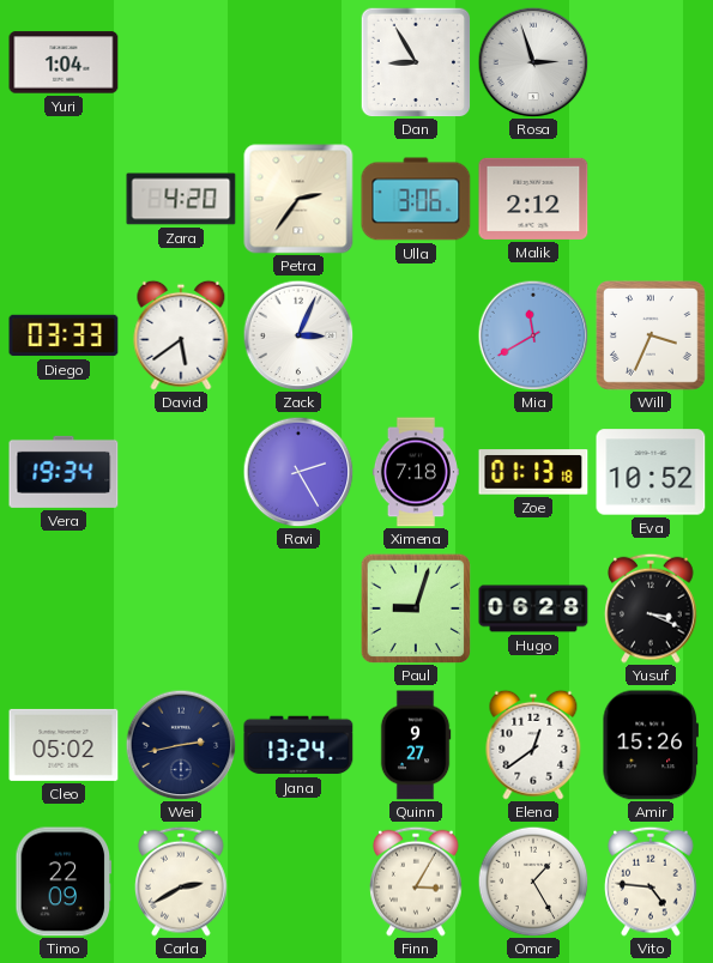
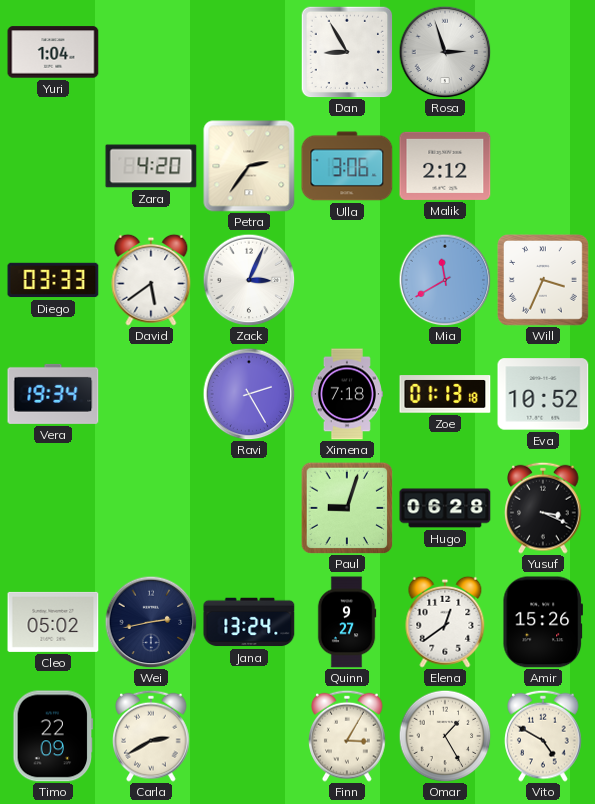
Vito: 4:46 -> 4:50 (543, 736)
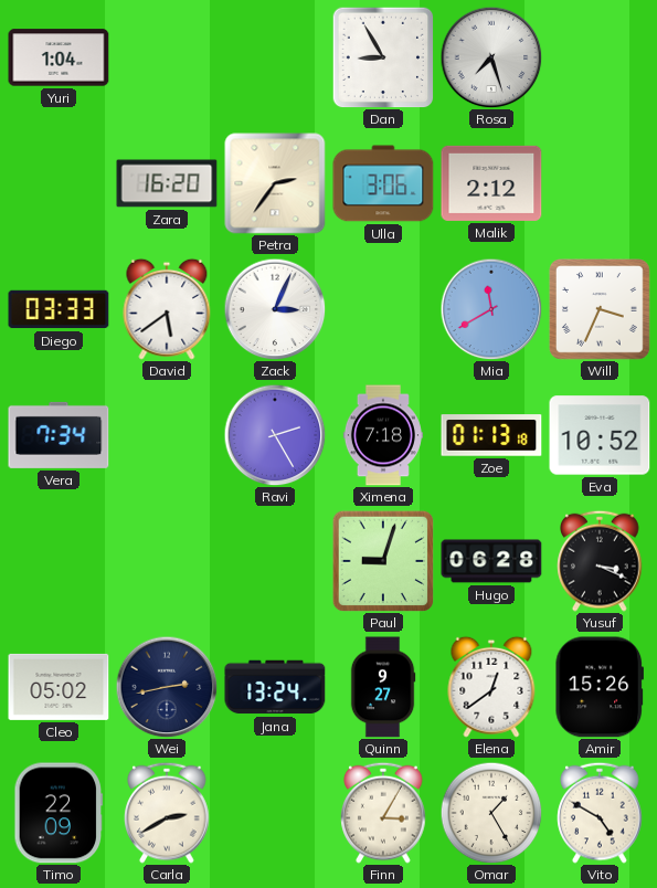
Rosa: 2:57 -> 7:27 (491, 57)
Zara: 4:20 -> 16:20 (167, 183)
Vera: 19:34 -> 7:34 (59, 435)
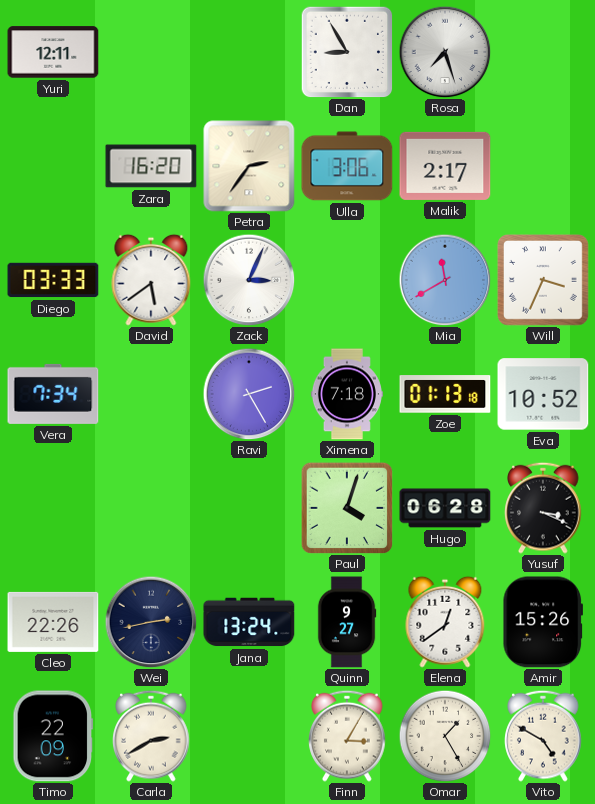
Yuri: 1:04 -> 12:11 (53, 52)
Malik: 2:12 -> 2:17 (445, 166)
Paul: 9:03 -> 4:03 (347, 508)
Cleo: 05:02 -> 22:26 (53, 622)
